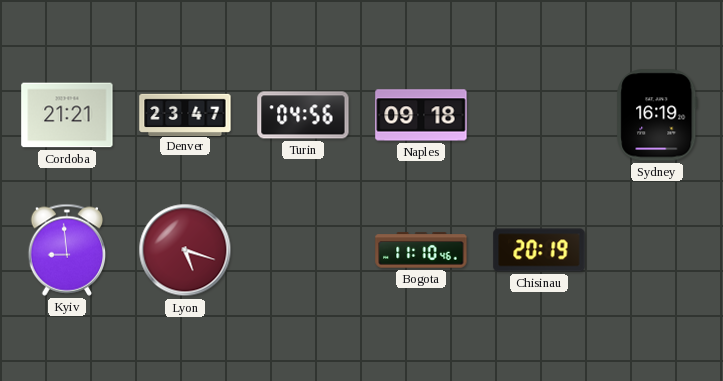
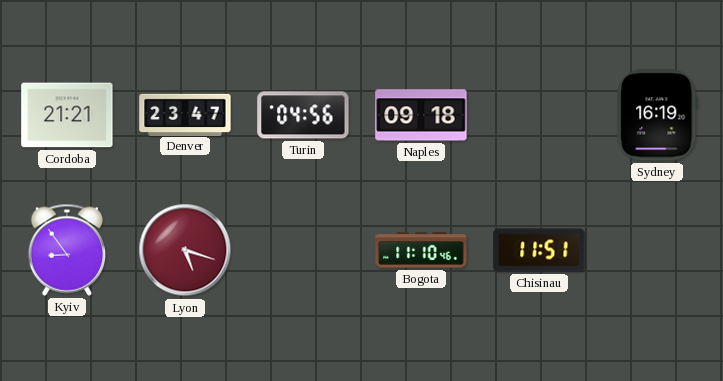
Kyiv: 8:59 -> 8:54 (67, 250)
Chisinau: 20:19 -> 11:51 (539, 250)
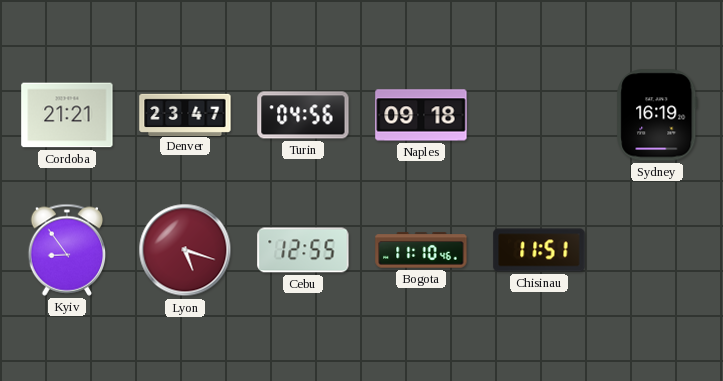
Cebu: none -> 12:55 (303, 250)
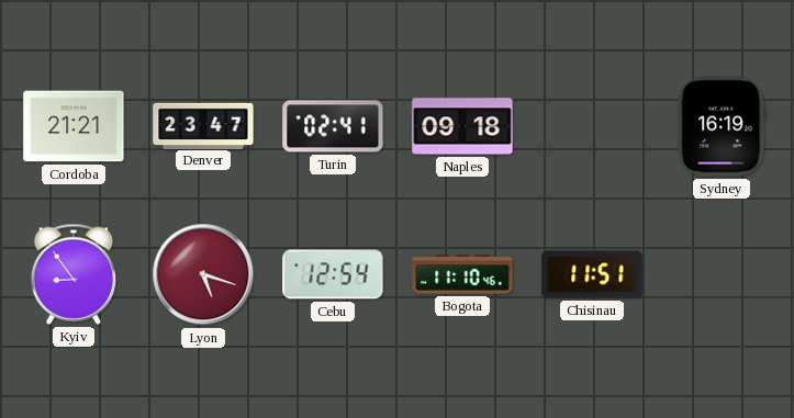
Turin: 04:56 -> 02:41 (333, 126)
Cebu: 12:55 -> 12:54 (333, 274)
